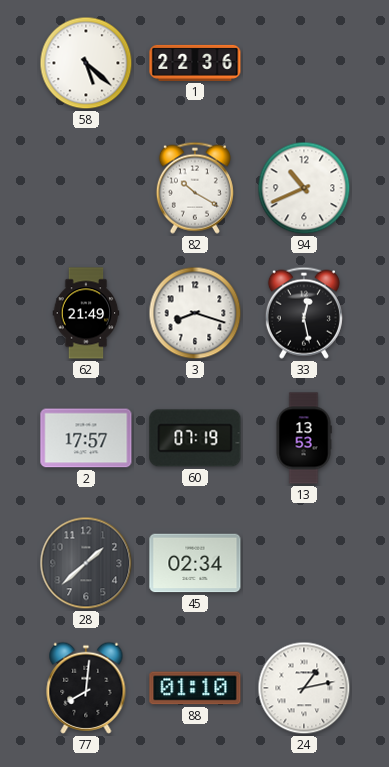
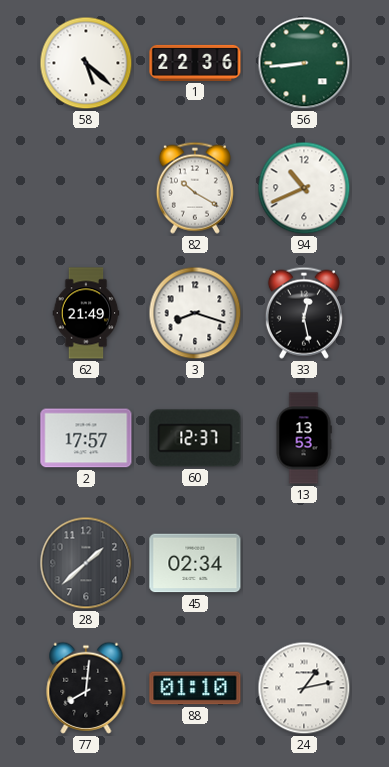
56: none -> 8:44 (304, 63)
60: 07:19 -> 12:37 (195, 438)
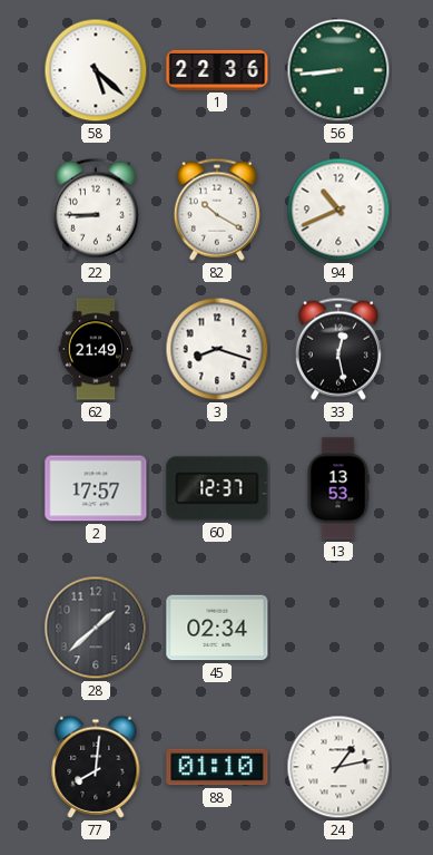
22: none -> 8:45 (96, 210)
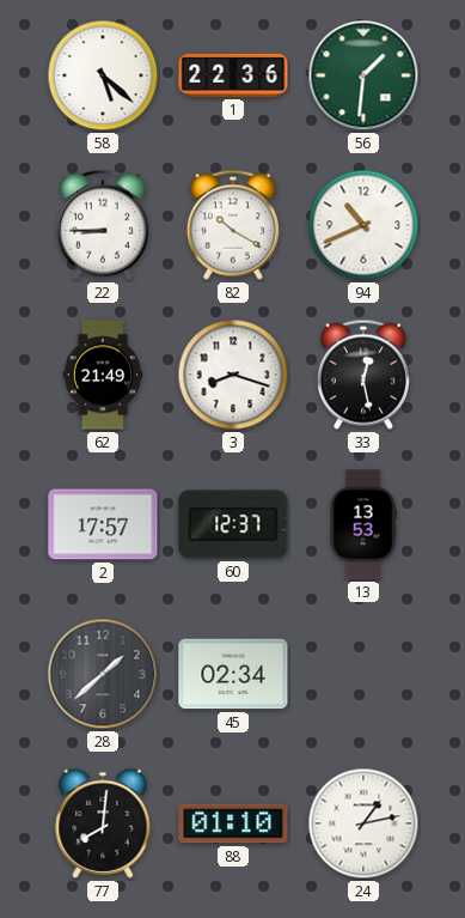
56: 8:44 -> 1:31 (363, 75)
